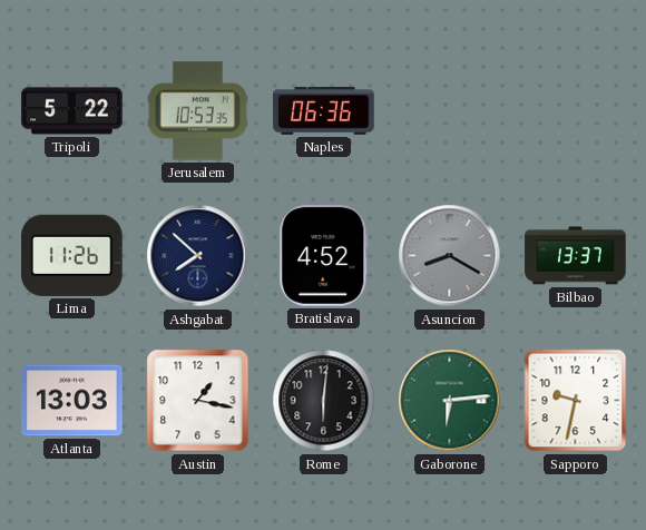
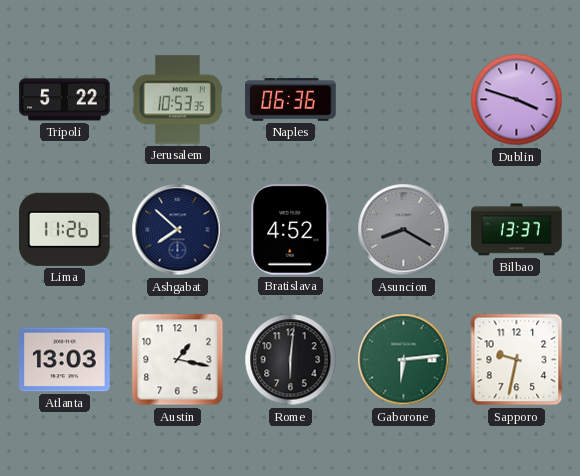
Dublin: none -> 3:48 (517, 100)
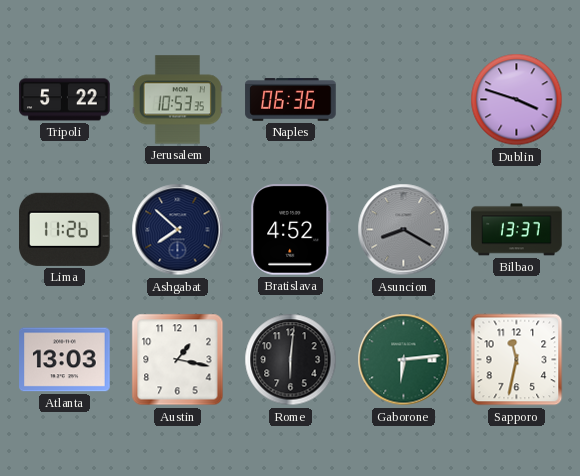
Sapporo: 9:32 -> 11:32 (517, 360)
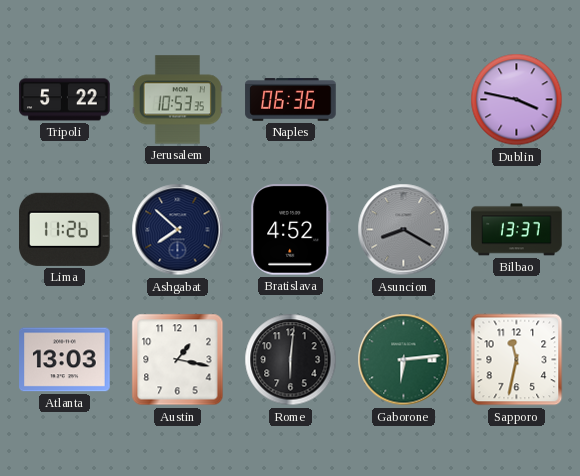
Dublin: 3:48 -> 3:47 (517, 100)
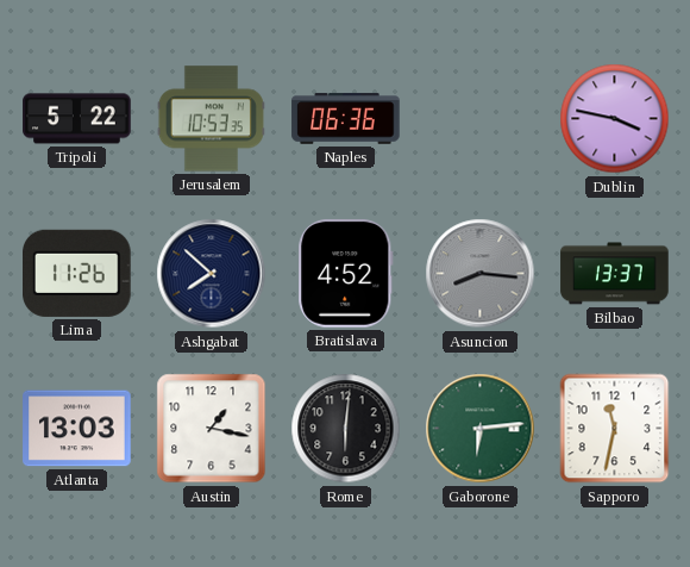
Asuncion: 8:20 -> 8:16 (481, 274)
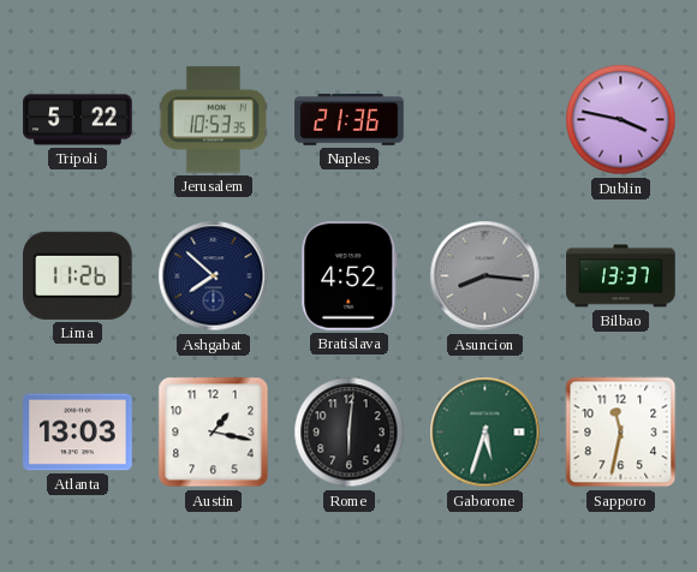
Naples: 06:36 -> 21:36 (350, 120)
Gaborone: 6:14 -> 5:33 (485, 433)
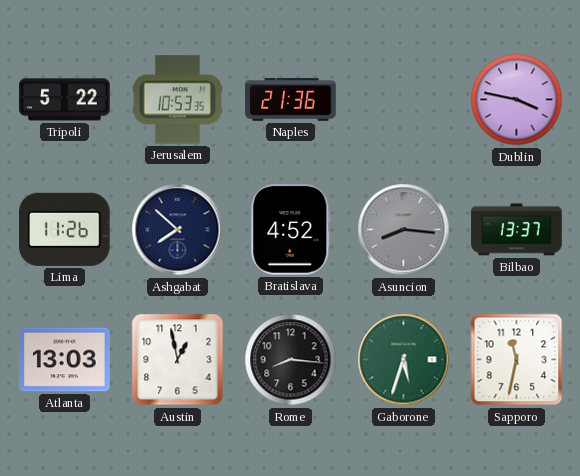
Austin: 1:17 -> 12:58 (178, 360)
Rome: 6:01 -> 8:16 (291, 360)
